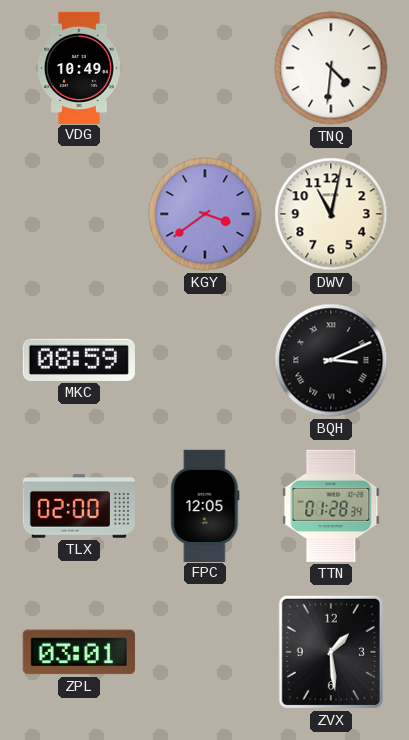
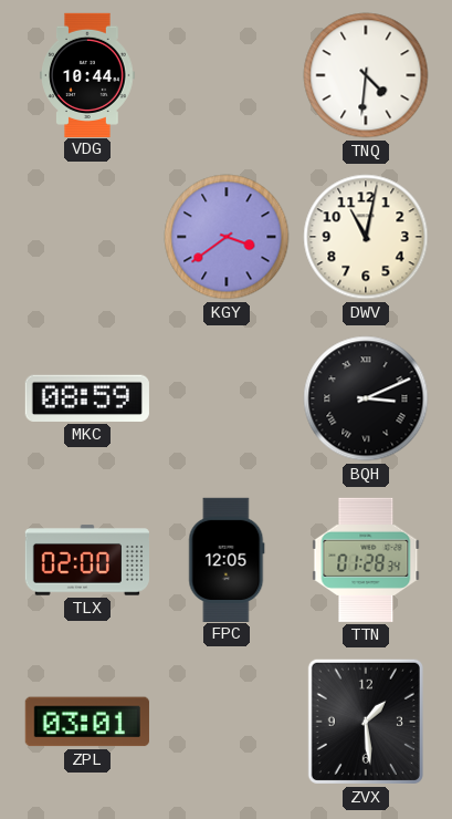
VDG: 10:49 -> 10:44 (87, 74)
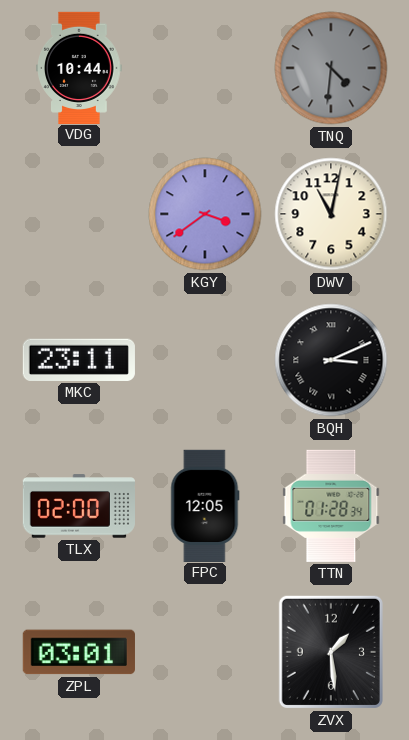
TNQ dial: white -> grey (331, 68)
MKC: 08:59 -> 23:11 (79, 360)
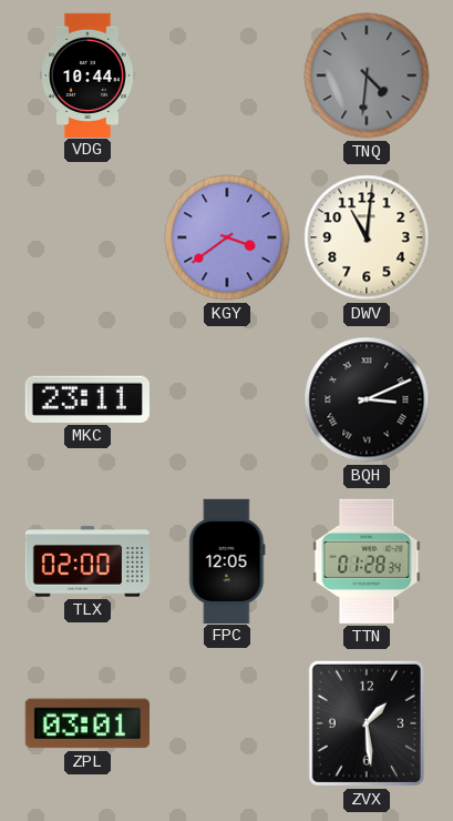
DWV: 11:02 -> 11:01 (367, 237)
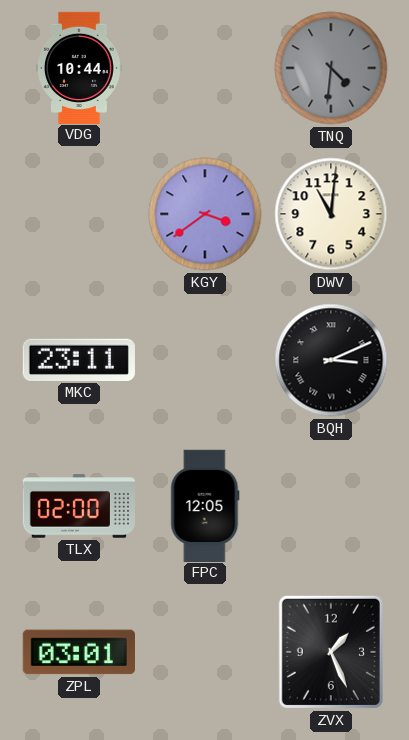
TTN: 01:28 -> none (367, 561)
ZVX: 1:29 -> 1:26 (331, 652)
